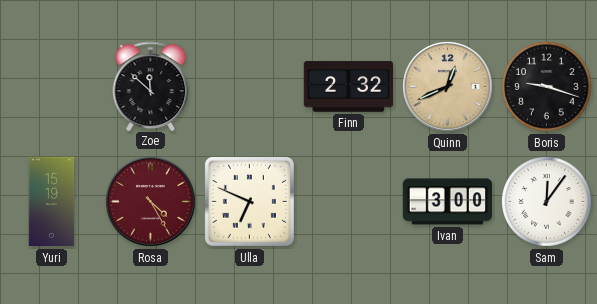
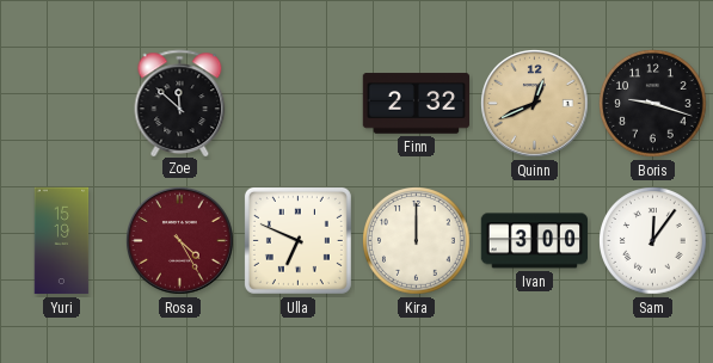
Kira: none -> 12:00 (417, 241)
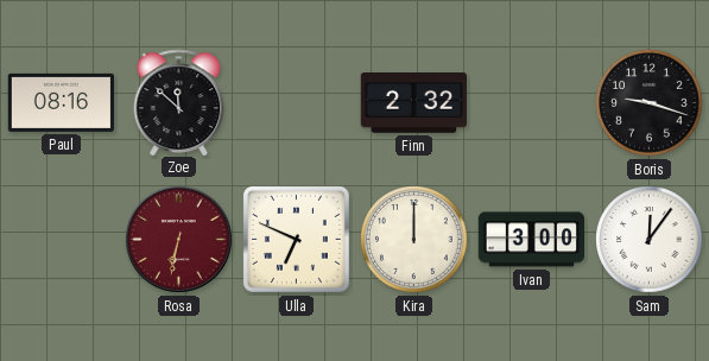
Paul: none -> 08:16 (61, 102)
Quinn: 12:41 -> none (535, 104)
Yuri: 15:19 -> none (62, 241)
Rosa: 4:25 -> 6:32 (179, 240)
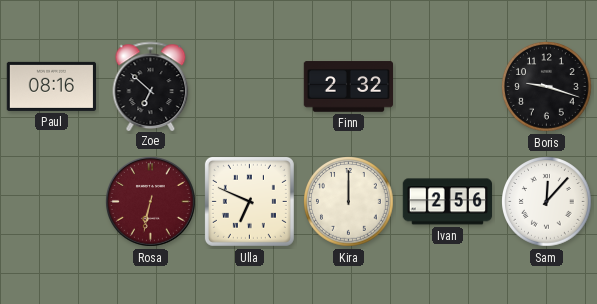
Zoe: 11:52 -> 6:52 (151, 86)
Ivan: 3:00 -> 2:56 (448, 202)
Sam: 12:06 -> 12:07 (547, 202)
